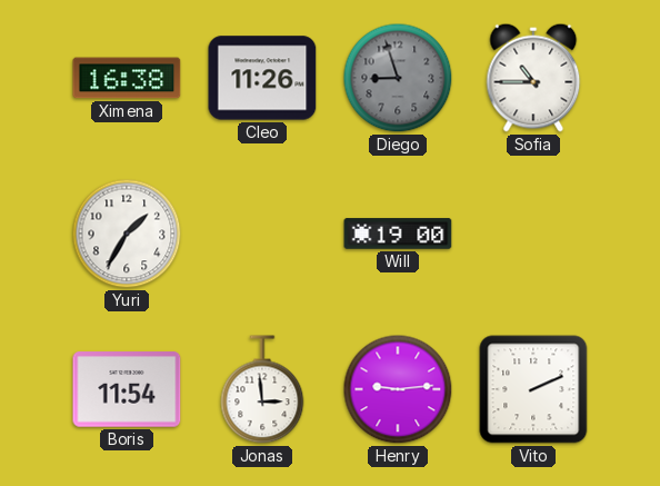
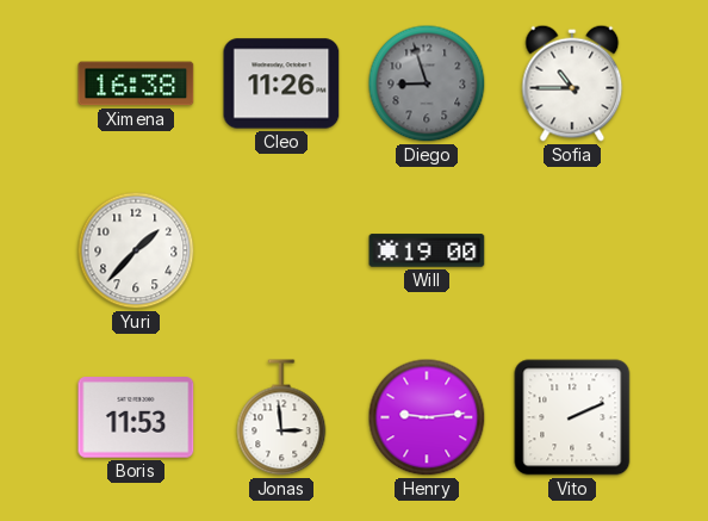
Yuri: 1:35 -> 1:37 (136, 250)
Boris: 11:54 -> 11:53 (136, 417)
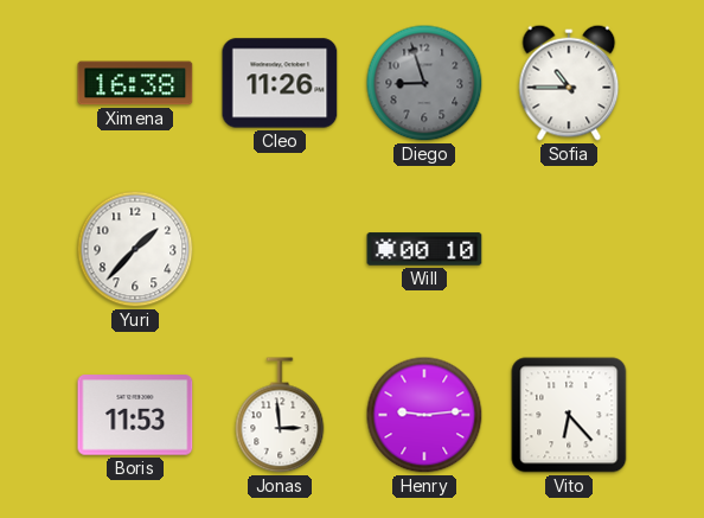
Will: 19:00 -> 00:10 (424, 249)
Vito: 2:11 -> 6:23 (569, 415)
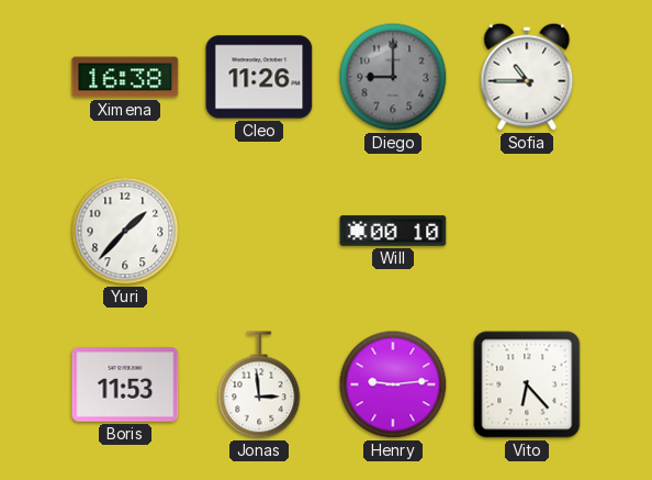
Diego: 8:57 -> 9:00 (393, 77)
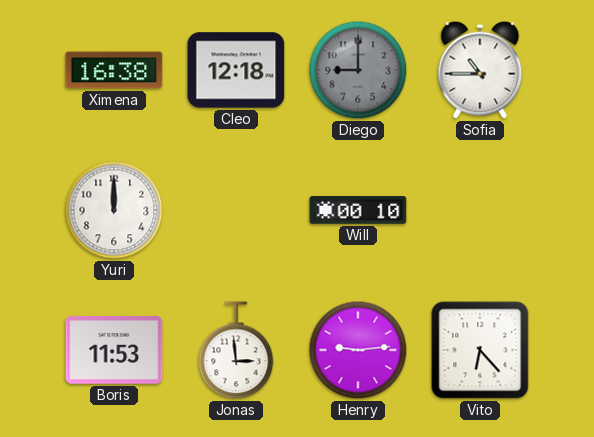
Cleo: 11:26 -> 12:18 (236, 70)
Yuri: 1:37 -> 12:00 (114, 210)
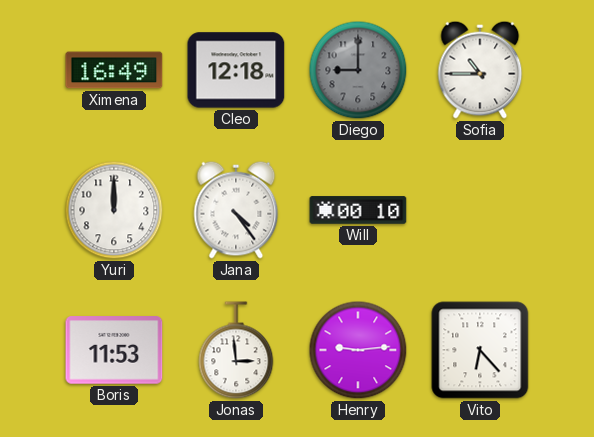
Ximena: 16:38 -> 16:49 (114, 70)
Jana: none -> 4:24 (236, 210)
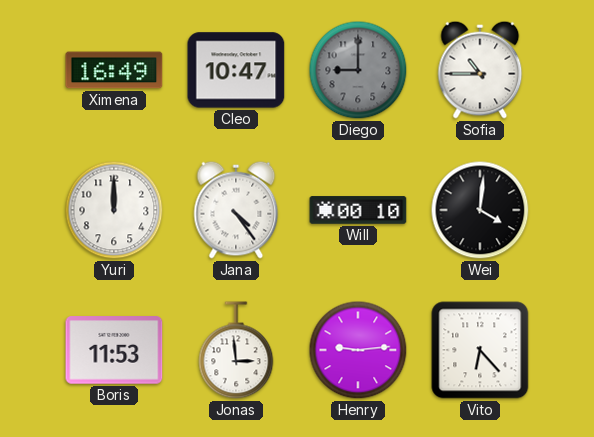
Cleo: 12:18 -> 10:47 (236, 70)
Wei: none -> 4:01 (480, 210)
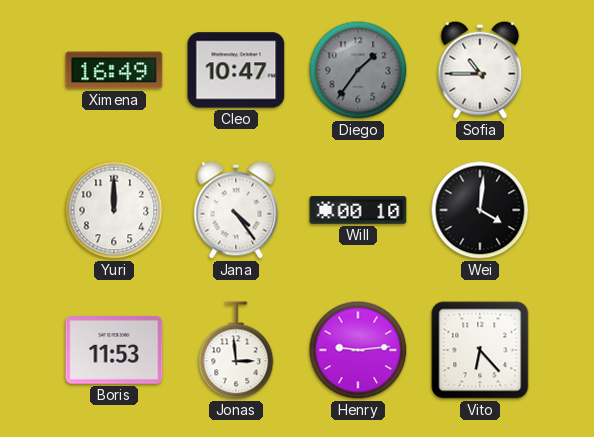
Diego: 9:00 -> 1:36 (358, 70)
